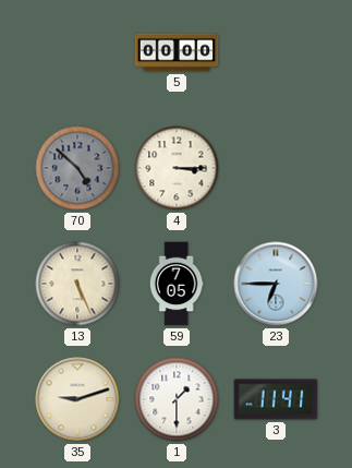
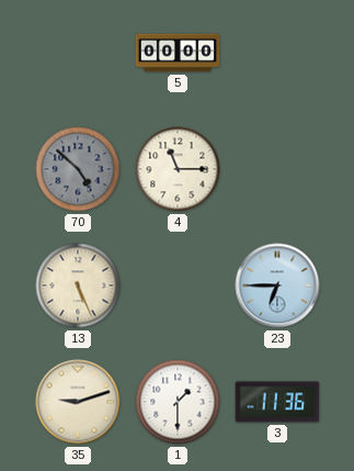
4: 3:15 -> 11:15 (178, 169)
59: 7:05 -> none (177, 284)
3: 11:41 -> 11:36 (277, 402)
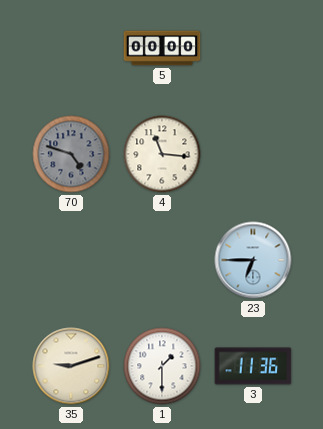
70: 4:52 -> 4:48 (71, 154)
4: 11:15 -> 11:16 (162, 154)
13: 5:26 -> none (78, 285)
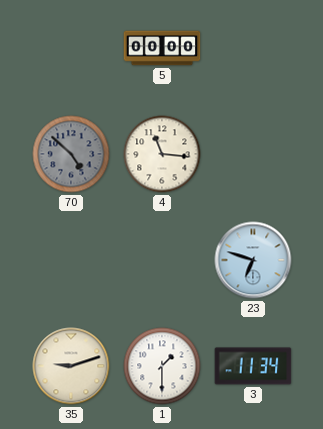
70: 4:48 -> 4:52 (71, 154)
23: 6:45 -> 6:48 (253, 260)
3: 11:36 -> 11:34 (253, 366)
